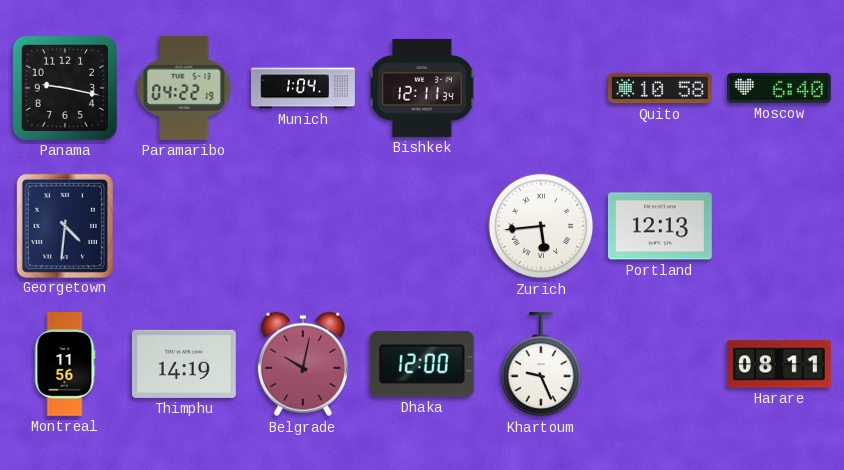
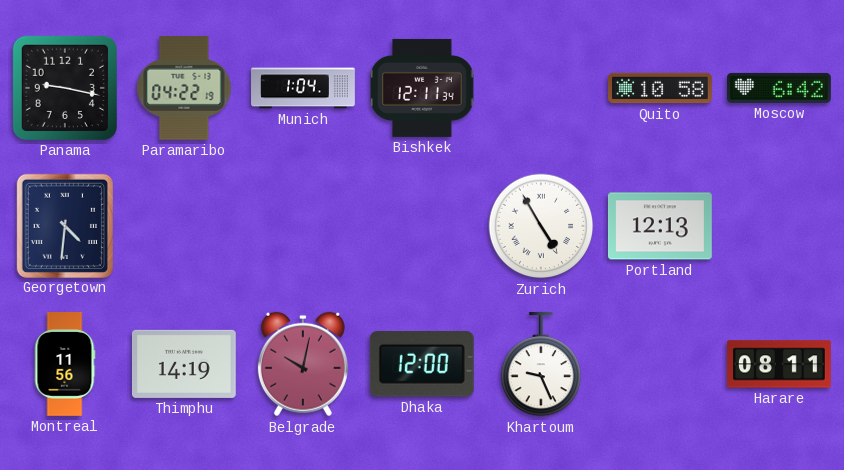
Moscow: 6:40 -> 6:42 (780, 88)
Zurich: 5:44 -> 4:55 (541, 226)
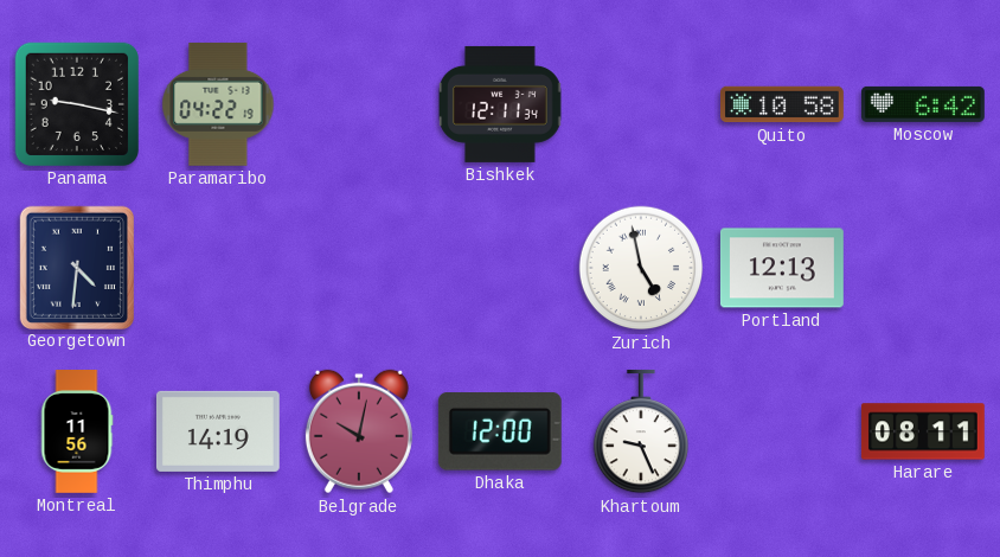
Munich: 1:04 -> none (303, 88)
Zurich: 4:55 -> 4:58 (641, 268)
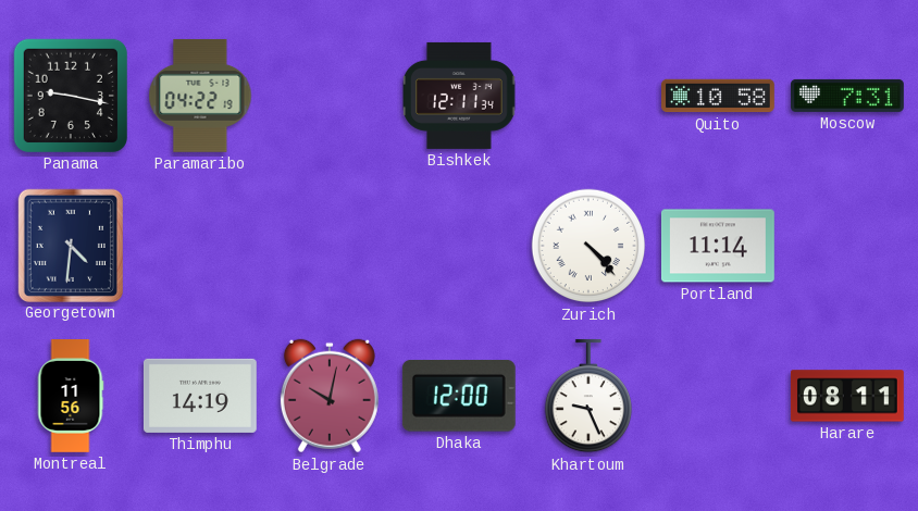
Moscow: 6:42 -> 7:31 (848, 96)
Zurich: 4:58 -> 4:23 (588, 246)
Portland: 12:13 -> 11:14 (718, 246)
